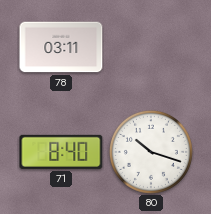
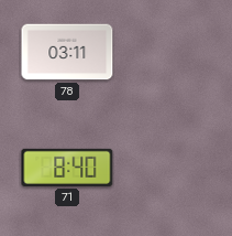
80: 10:18 -> none (151, 152)
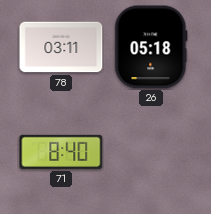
26: none -> 05:18 (151, 47)
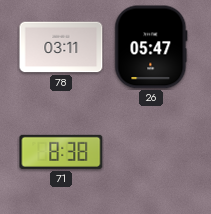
26: 05:18 -> 05:47 (151, 47)
71: 8:40 -> 8:38 (61, 152)
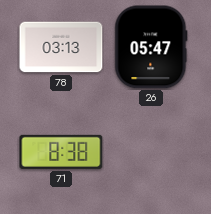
78: 03:11 -> 03:13 (61, 47)
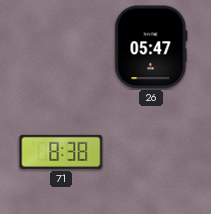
78: 03:13 -> none (61, 47)
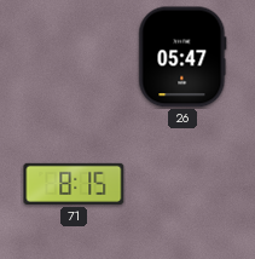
71: 8:38 -> 8:15 (74, 184)
